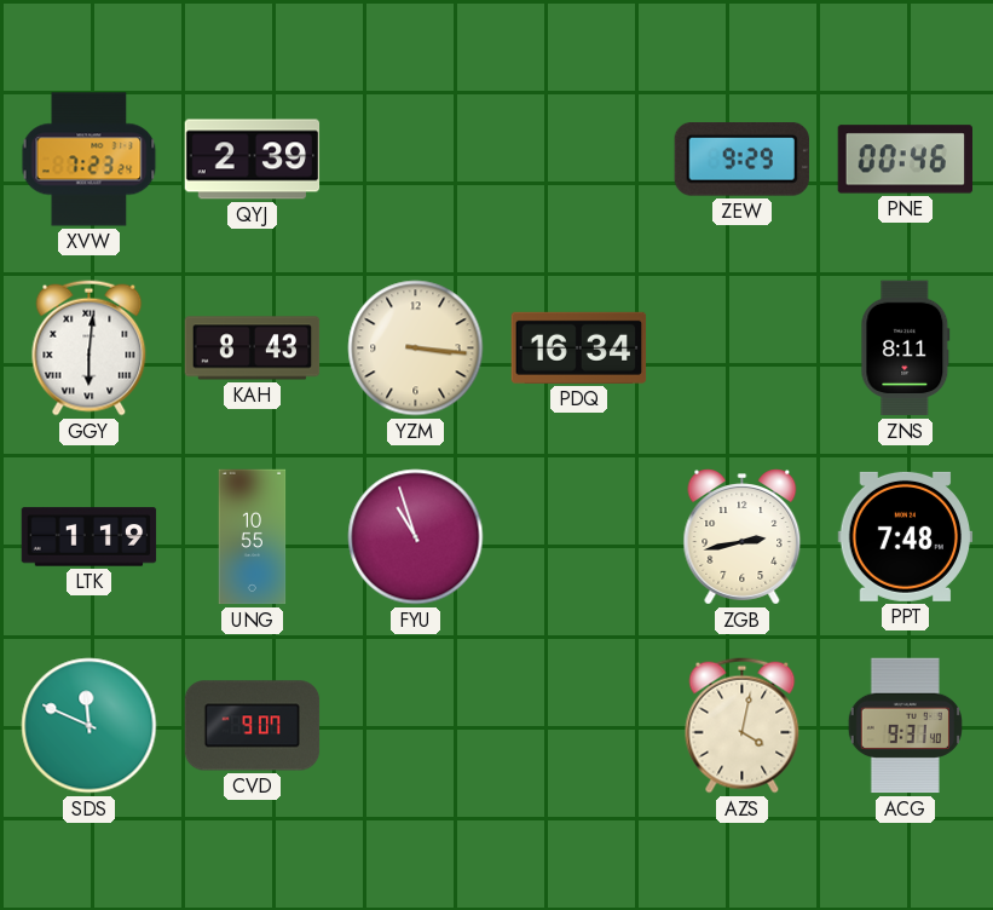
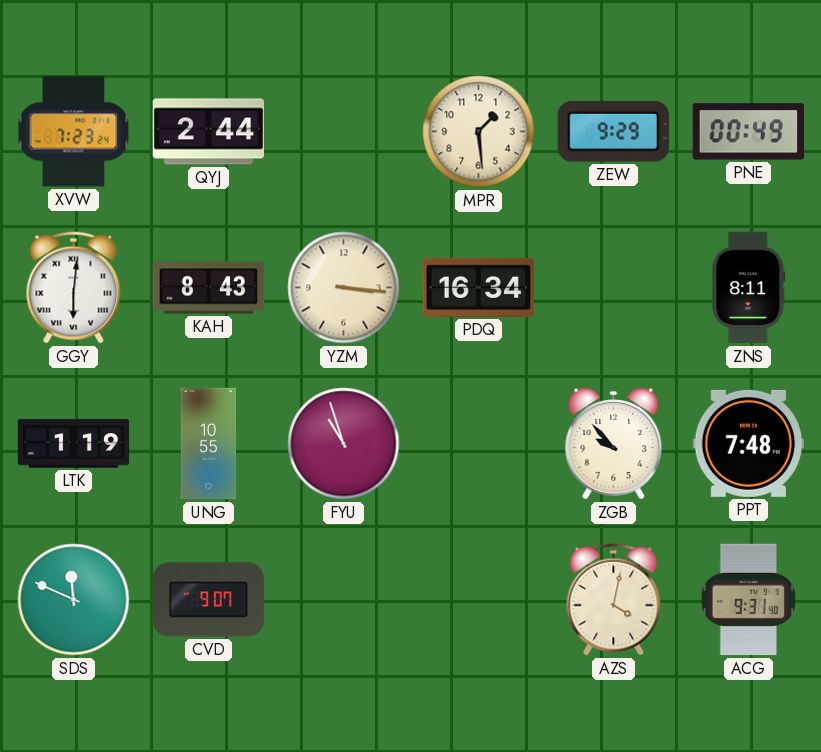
QYJ: 2:39 -> 2:44 (209, 132)
MPR: none -> 1:29 (479, 132)
PNE: 00:46 -> 00:49 (748, 132)
ZGB: 2:43 -> 9:53 (614, 444)
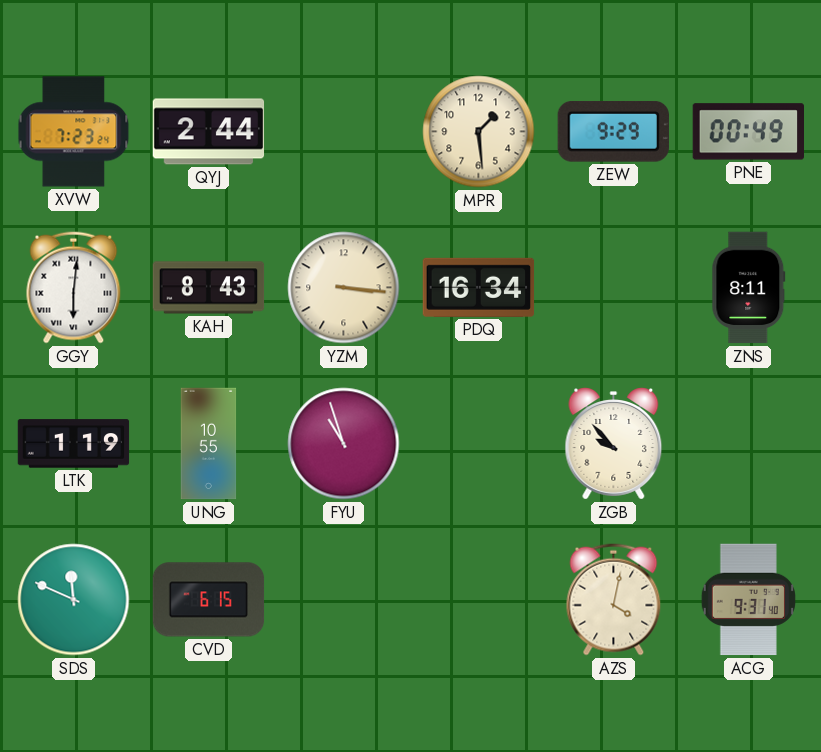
PPT: 7:48 -> none (749, 443)
CVD: 9:07 -> 6:15 (209, 600)
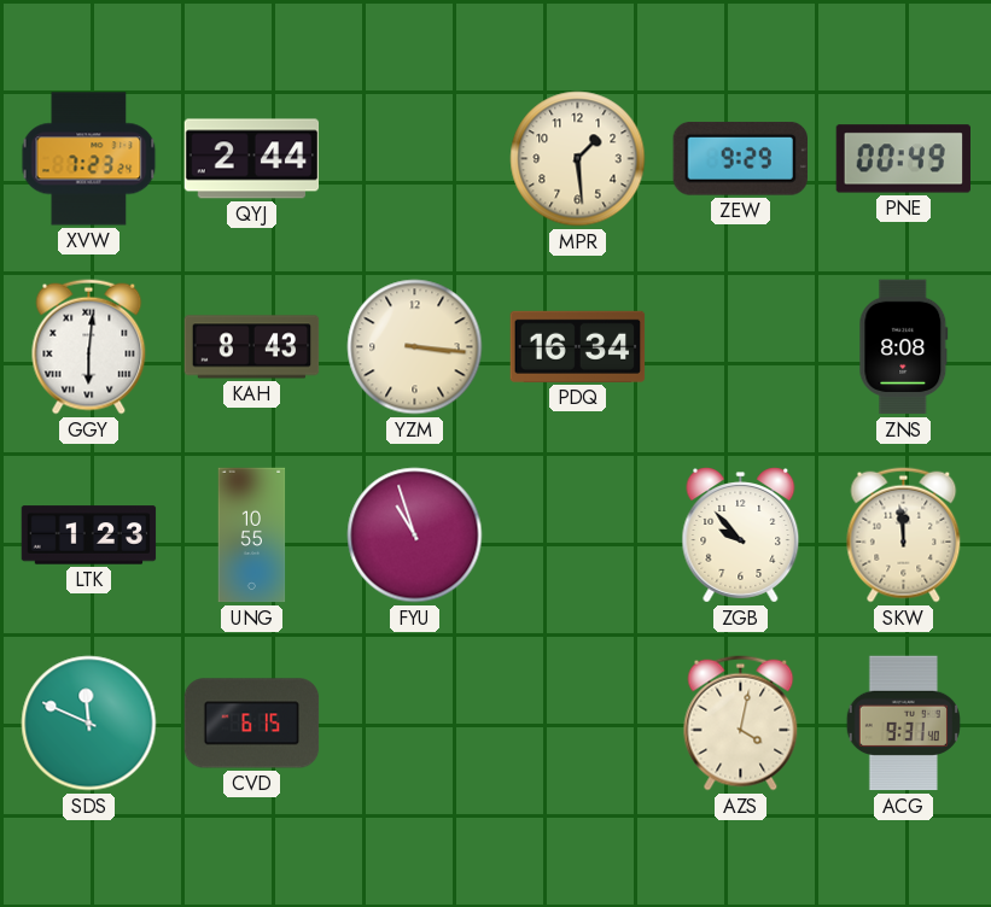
ZNS: 8:11 -> 8:08 (904, 347)
LTK: 1:19 -> 1:23 (89, 536)
SKW: none -> 11:59 (904, 536)
